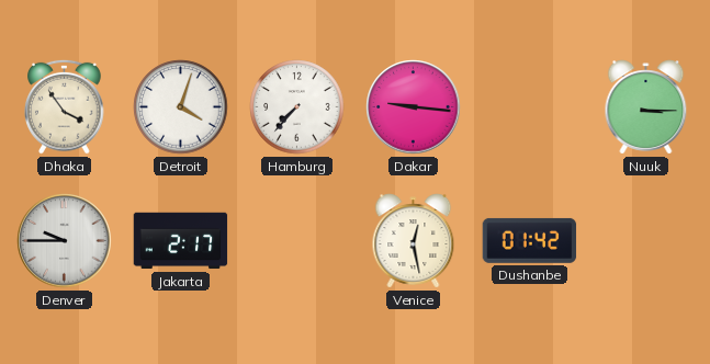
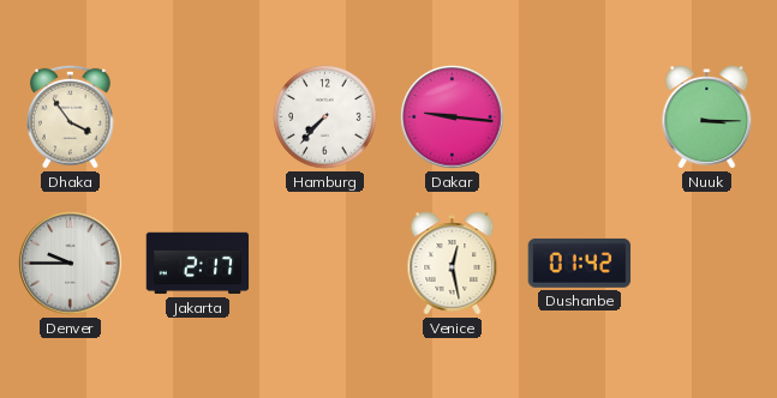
Detroit: 4:03 -> none (181, 107)
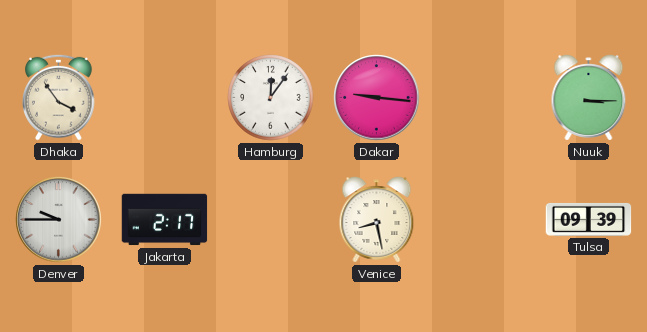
Hamburg: 7:37 -> 12:06 (271, 98)
Venice: 12:28 -> 8:28 (377, 220)
Dushanbe: 01:42 -> none (580, 263)
Tulsa: none -> 09:39 (589, 219)
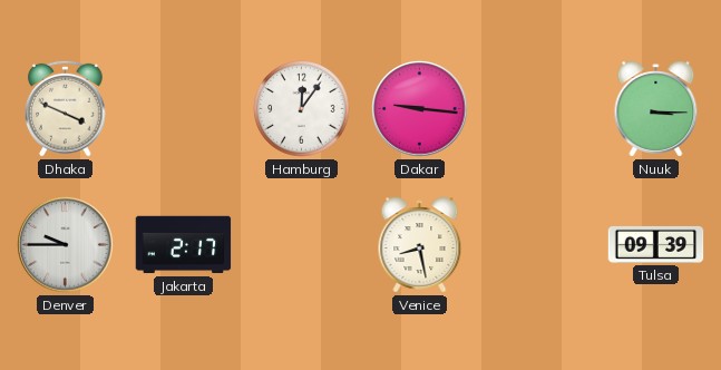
Dhaka: 3:54 -> 3:49 (66, 108)
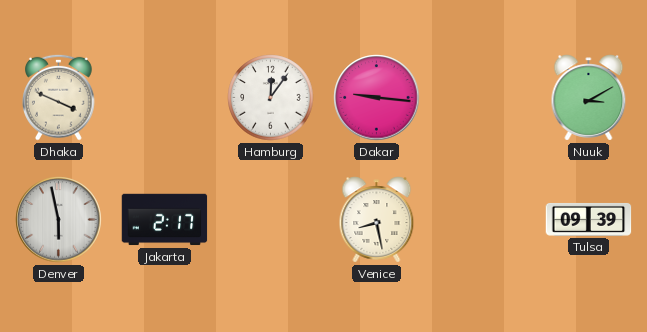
Nuuk: 3:15 -> 3:10 (589, 98)
Denver: 9:45 -> 5:58 (59, 220)
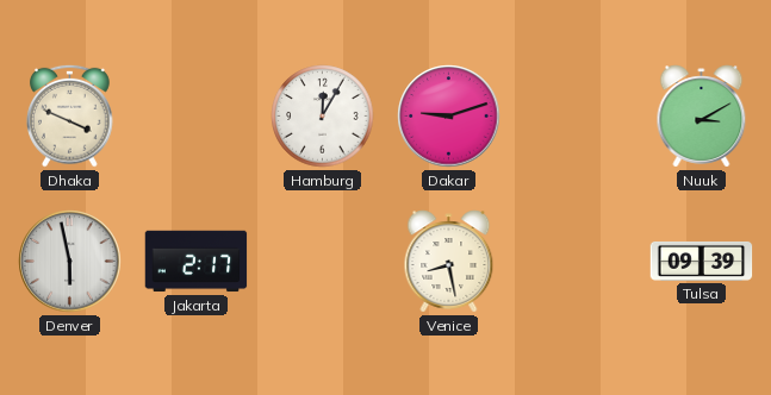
Hamburg: 12:06 -> 12:05 (323, 117)
Dakar: 9:16 -> 9:12 (449, 117)
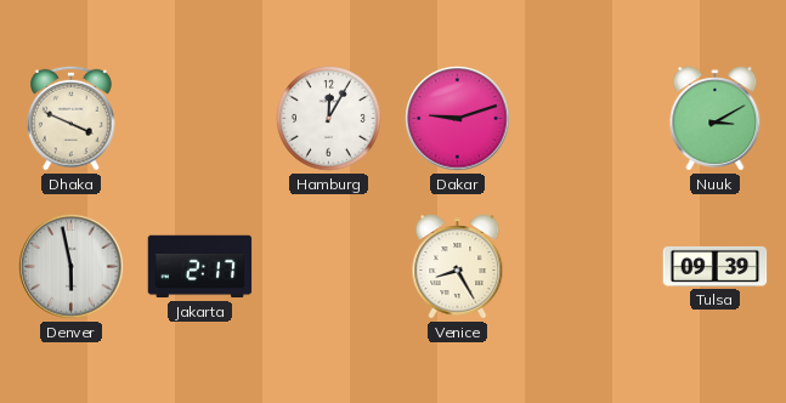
Venice: 8:28 -> 8:25 (458, 267)
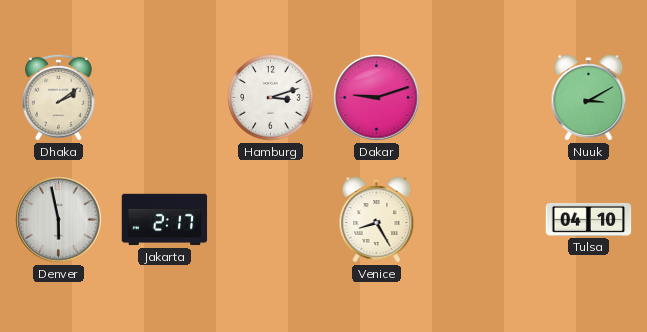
Dhaka: 3:49 -> 2:09 (59, 97)
Hamburg: 12:05 -> 3:12 (271, 98)
Tulsa: 09:39 -> 04:10 (589, 219)
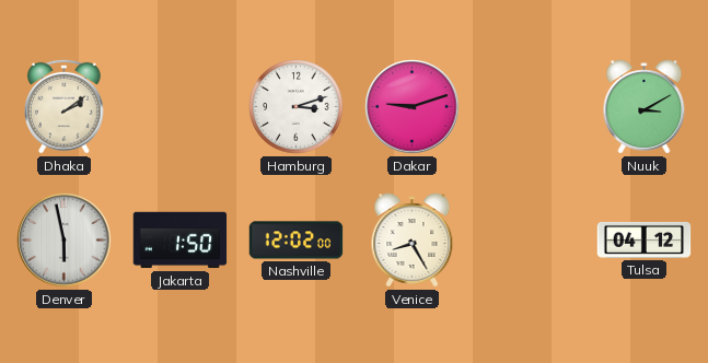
Jakarta: 2:17 -> 1:50 (181, 241)
Nashville: none -> 12:02 (297, 241)
Tulsa: 04:10 -> 04:12 (645, 239)
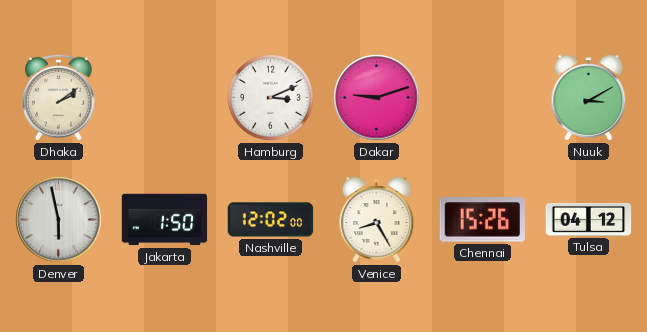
Hamburg: 3:12 -> 3:11 (271, 98)
Chennai: none -> 15:26 (482, 220)
